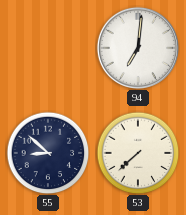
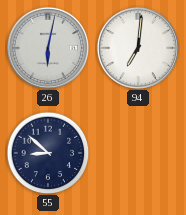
26: none -> 6:02 (47, 47)
53: 7:38 -> none (138, 153)
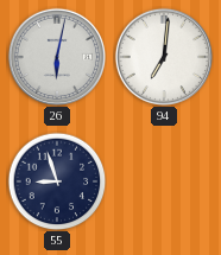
55: 8:52 -> 8:57 (57, 181)
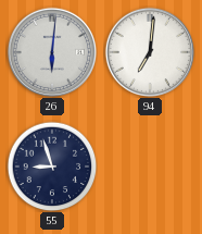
26: 6:02 -> 6:01 (51, 51)
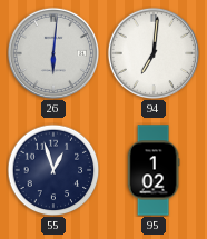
55: 8:57 -> 12:57 (53, 170)
95: none -> 1:02 (154, 170)
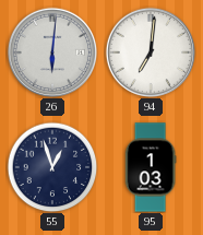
95: 1:02 -> 1:03 (151, 167)
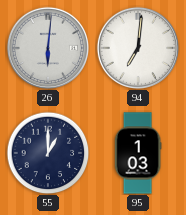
55: 12:57 -> 1:00 (48, 153)
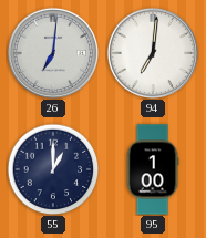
26: 6:01 -> 7:01 (52, 52)
95: 1:03 -> 1:00 (153, 169)
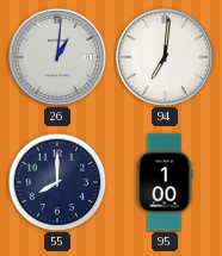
26: 7:01 -> 1:01 (56, 56)
55: 1:00 -> 8:00 (57, 182)
